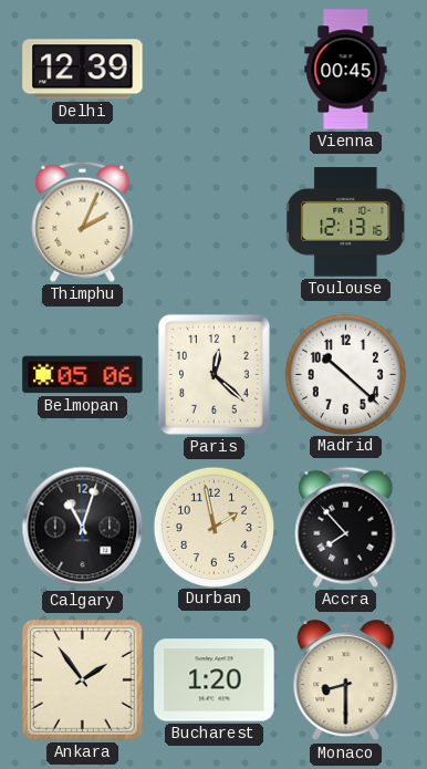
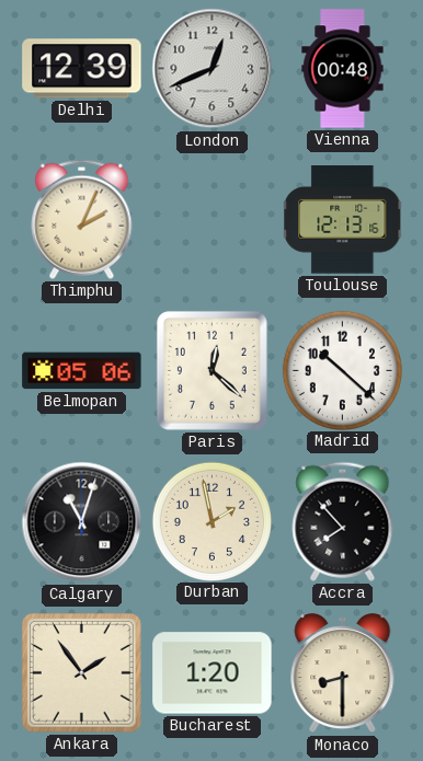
London: none -> 12:41 (213, 69)
Vienna: 00:45 -> 00:48 (343, 69)
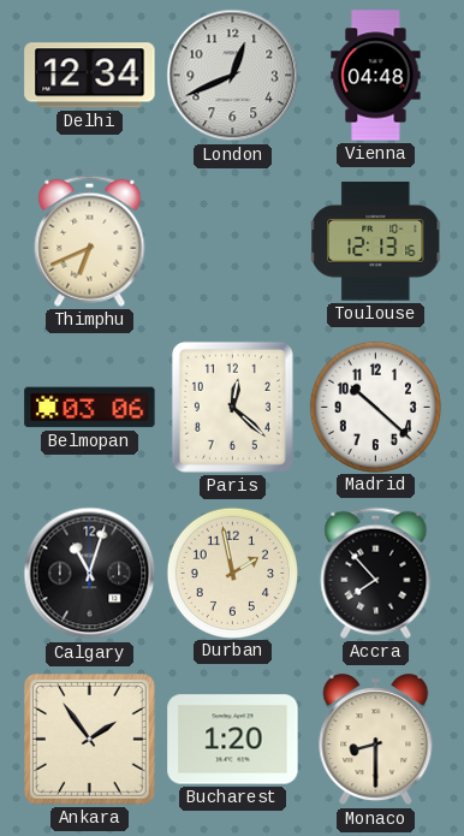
Delhi: 12:39 -> 12:34 (90, 76)
Vienna: 00:48 -> 04:48 (376, 76)
Thimphu: 2:04 -> 6:41 (90, 241)
Belmopan: 05:06 -> 03:06 (90, 408)
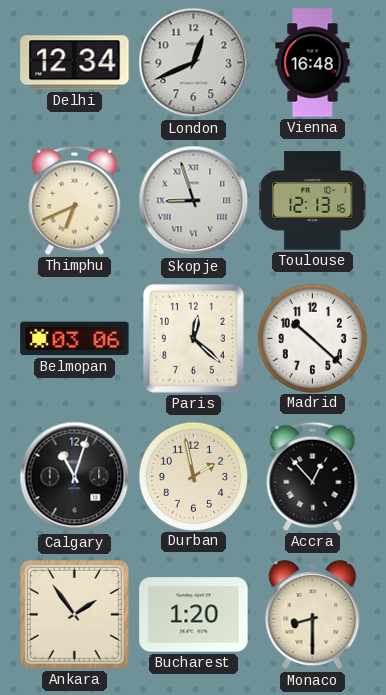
Vienna: 04:48 -> 16:48 (313, 63)
Skopje: none -> 8:57 (194, 201)
Accra: 7:53 -> 12:53 (313, 476)
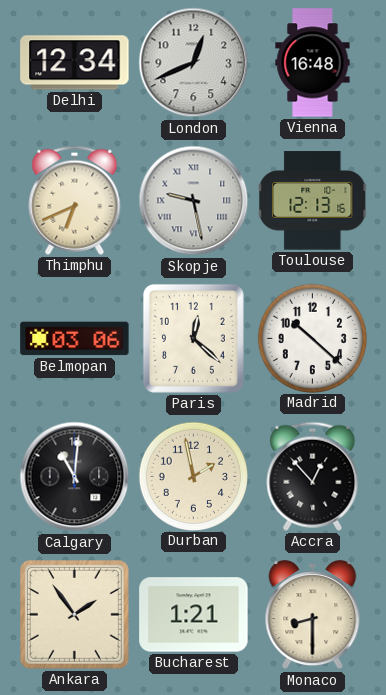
Skopje: 8:57 -> 9:28 (194, 201)
Calgary: 11:03 -> 11:01 (75, 477)
Bucharest: 1:20 -> 1:21 (194, 615)
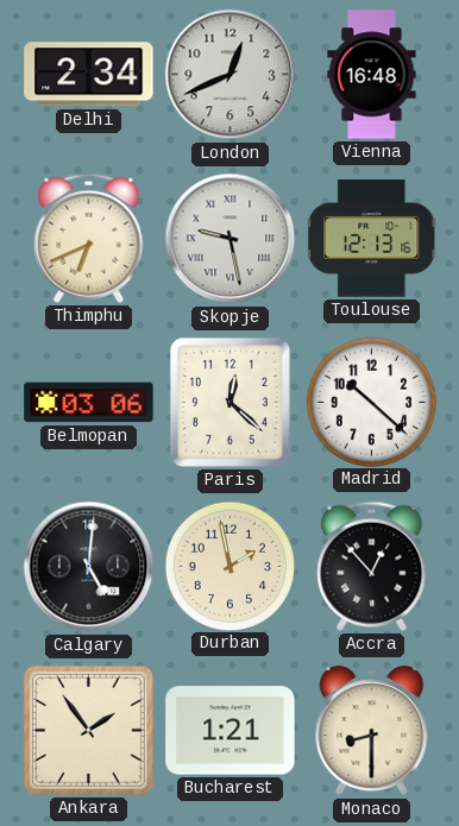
Delhi: 12:34 -> 2:34 (89, 75)
Calgary: 11:01 -> 5:01 (89, 567)
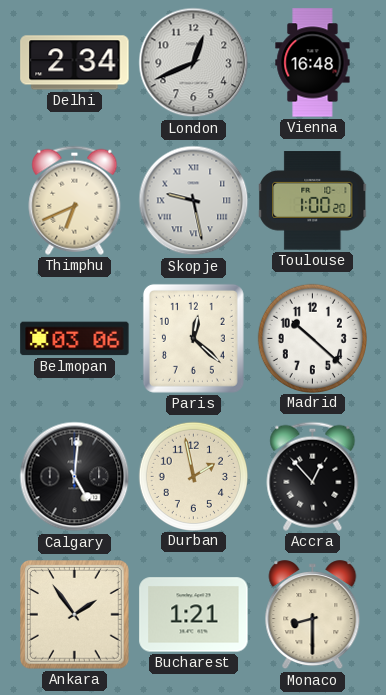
Toulouse: 12:13 -> 1:00 (314, 201)
